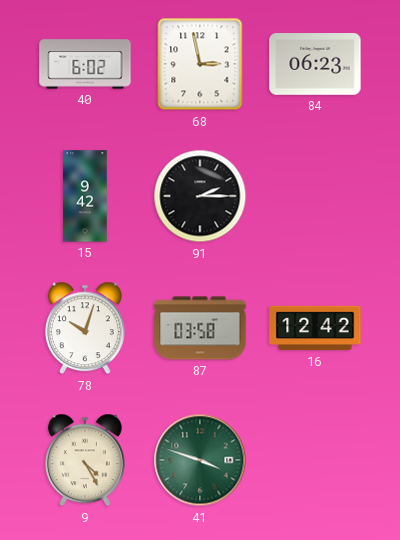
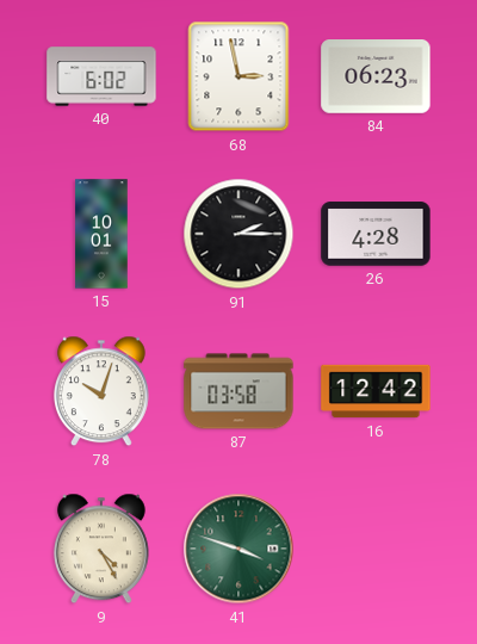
15: 9:42 -> 10:01 (101, 234)
26: none -> 4:28 (376, 234)
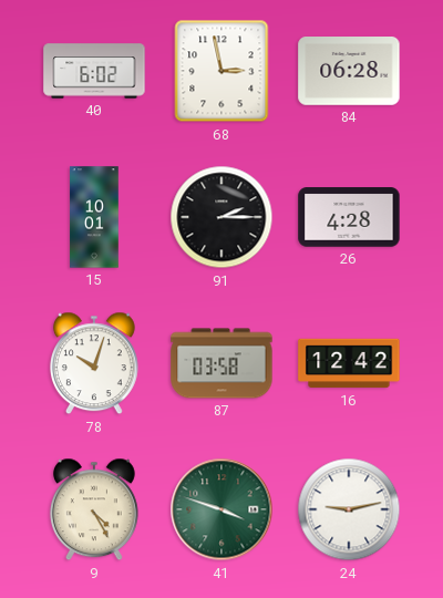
84: 06:23 -> 06:28 (349, 72)
24: none -> 9:13 (349, 509)
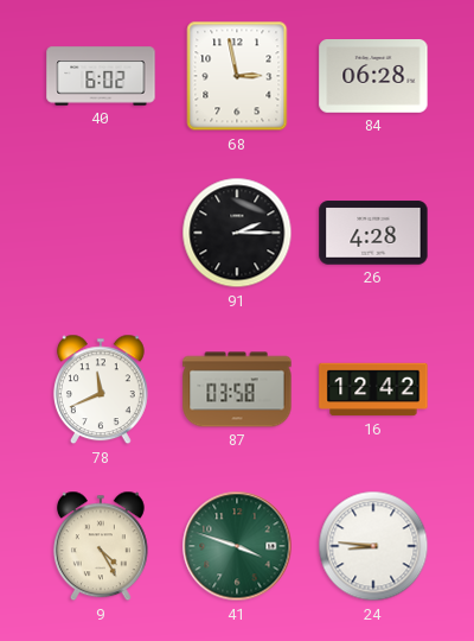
15: 10:01 -> none (94, 217)
78: 10:03 -> 11:41 (101, 389)
24: 9:13 -> 8:46 (373, 546)
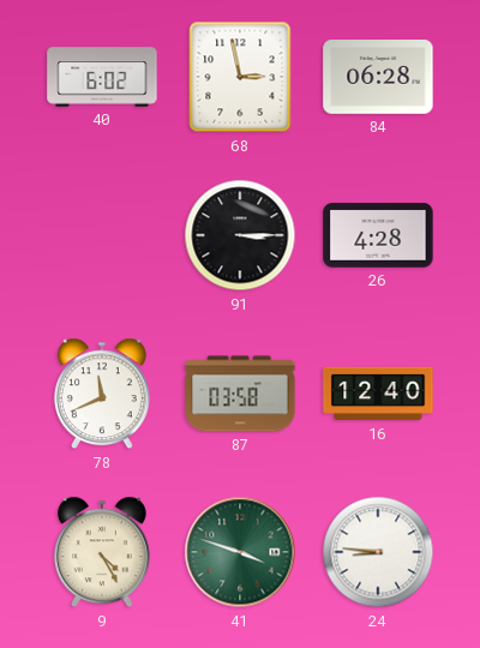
91: 2:15 -> 3:15 (240, 235)
16: 12:42 -> 12:40 (378, 394)
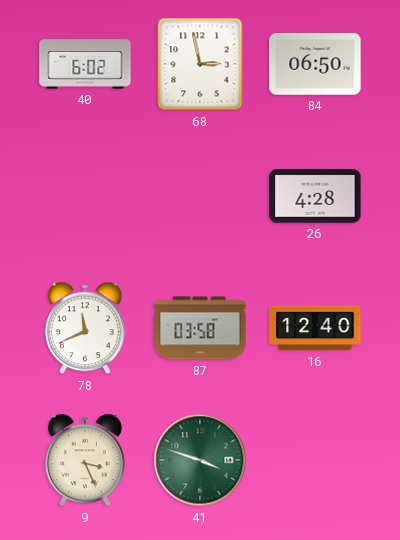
84: 06:28 -> 06:50 (315, 65)
91: 3:15 -> none (240, 235)
9: 4:25 -> 3:26 (85, 460)
24: 8:46 -> none (378, 552)
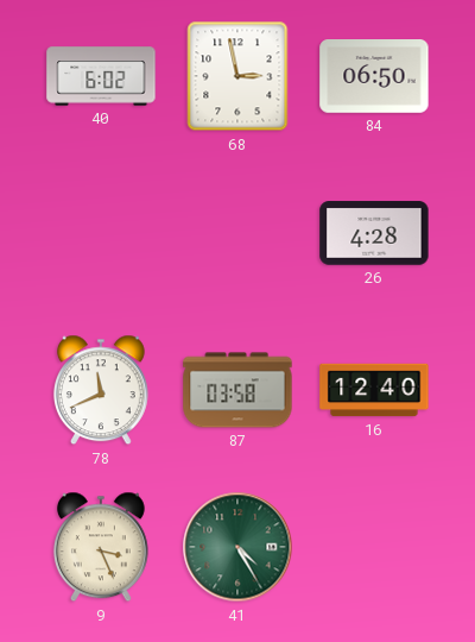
41: 3:48 -> 4:25 (237, 547)
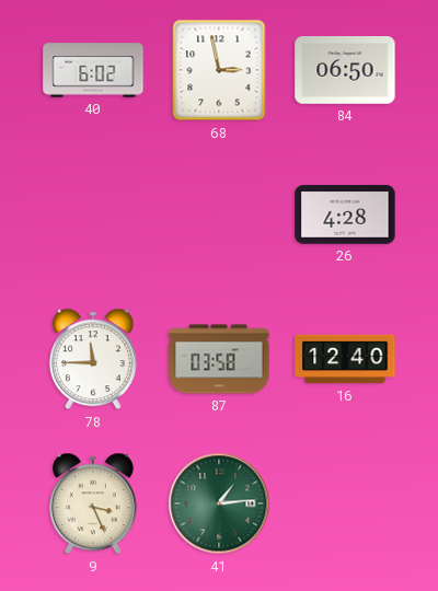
78: 11:41 -> 11:45 (93, 359)
41: 4:25 -> 1:14 (219, 503)
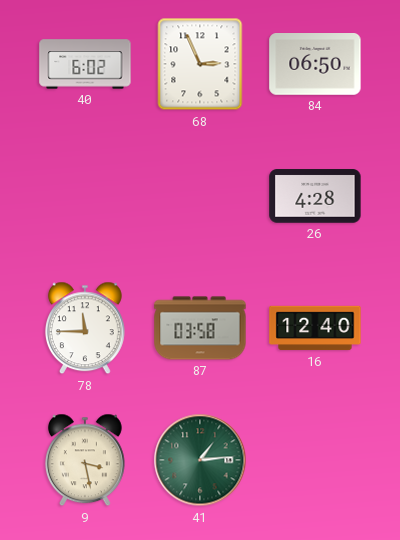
68: 2:58 -> 2:56 (200, 64)
9: 3:26 -> 3:28 (85, 460)
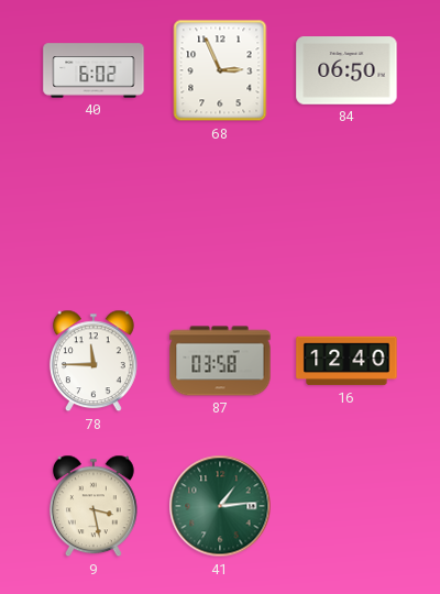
26: 4:28 -> none (315, 196)
